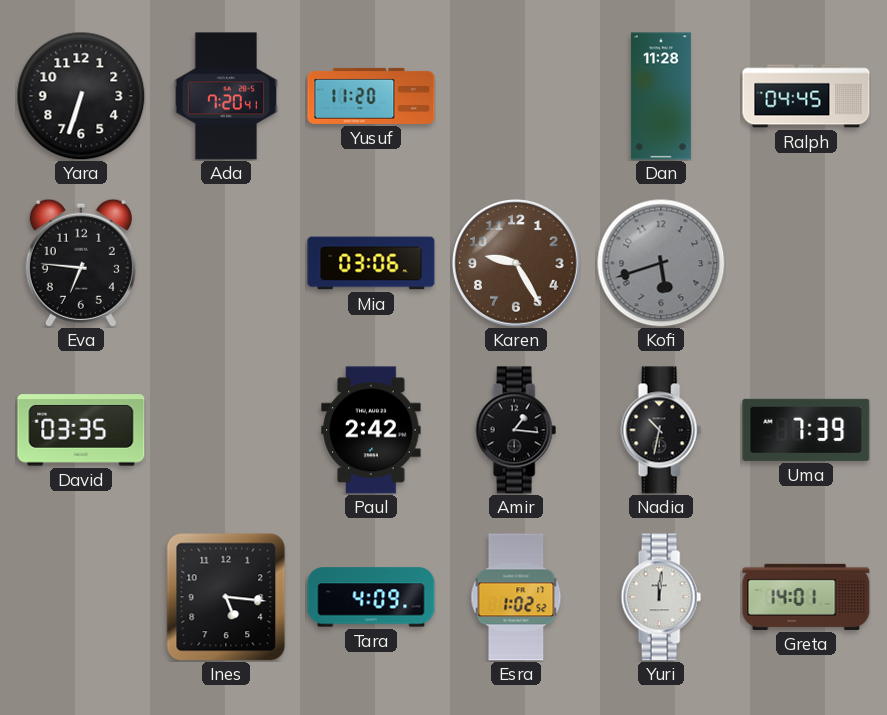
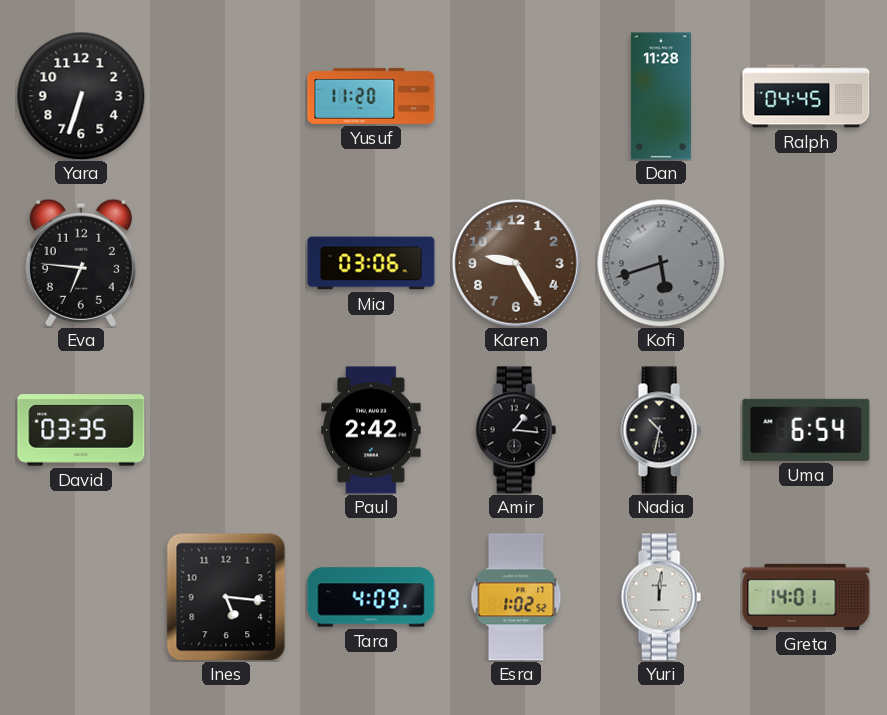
Ada: 7:20 -> none (225, 96)
Uma: 7:39 -> 6:54 (806, 430)
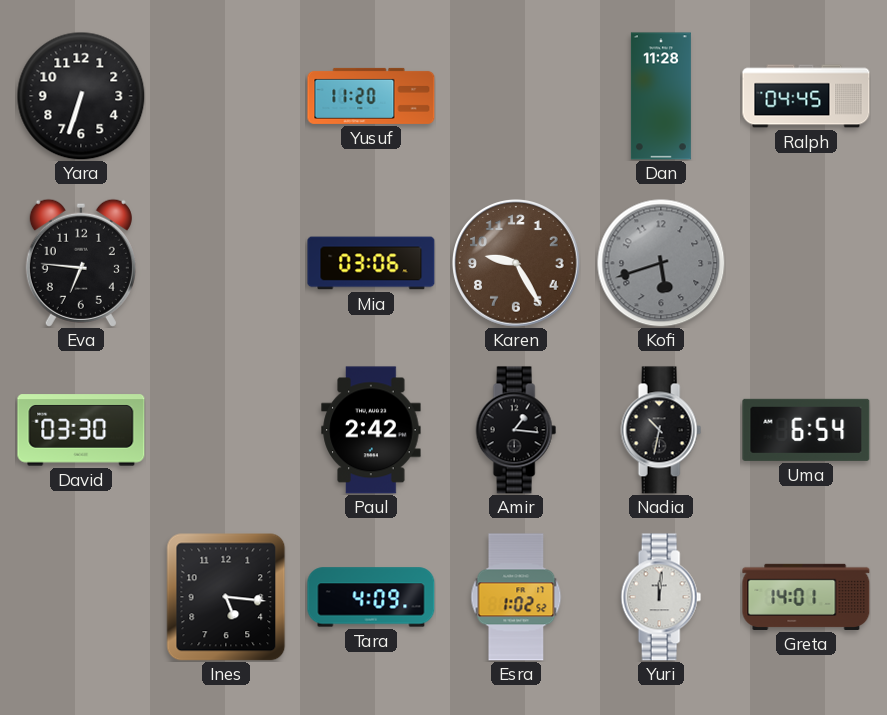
David: 03:35 -> 03:30 (81, 430)
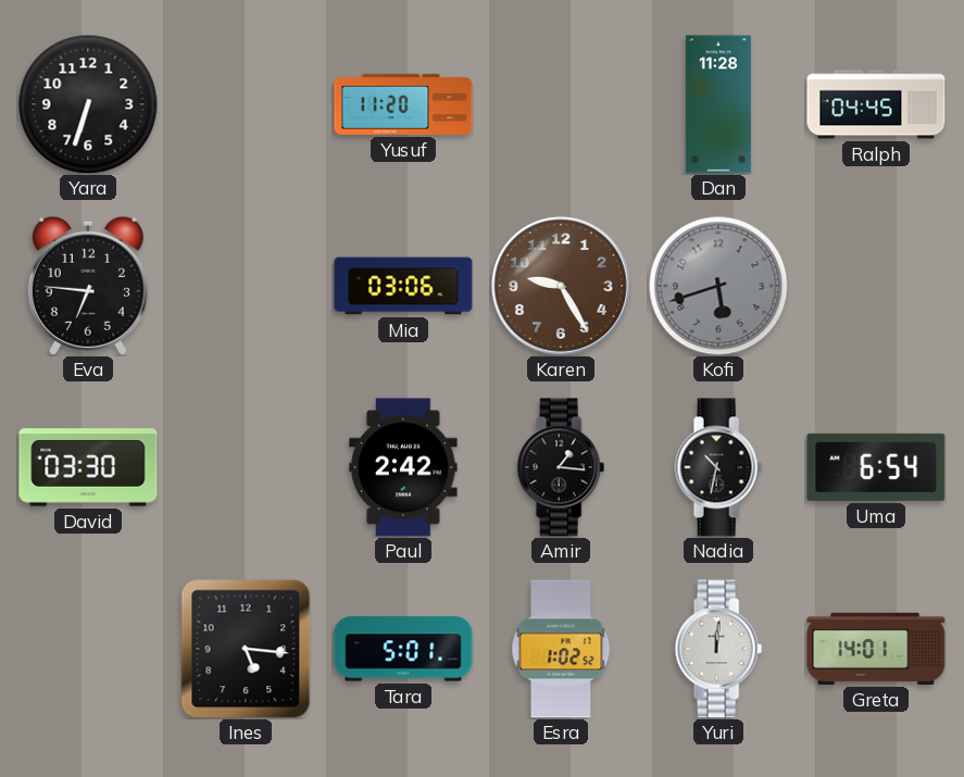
Tara: 4:09 -> 5:01 (403, 649)
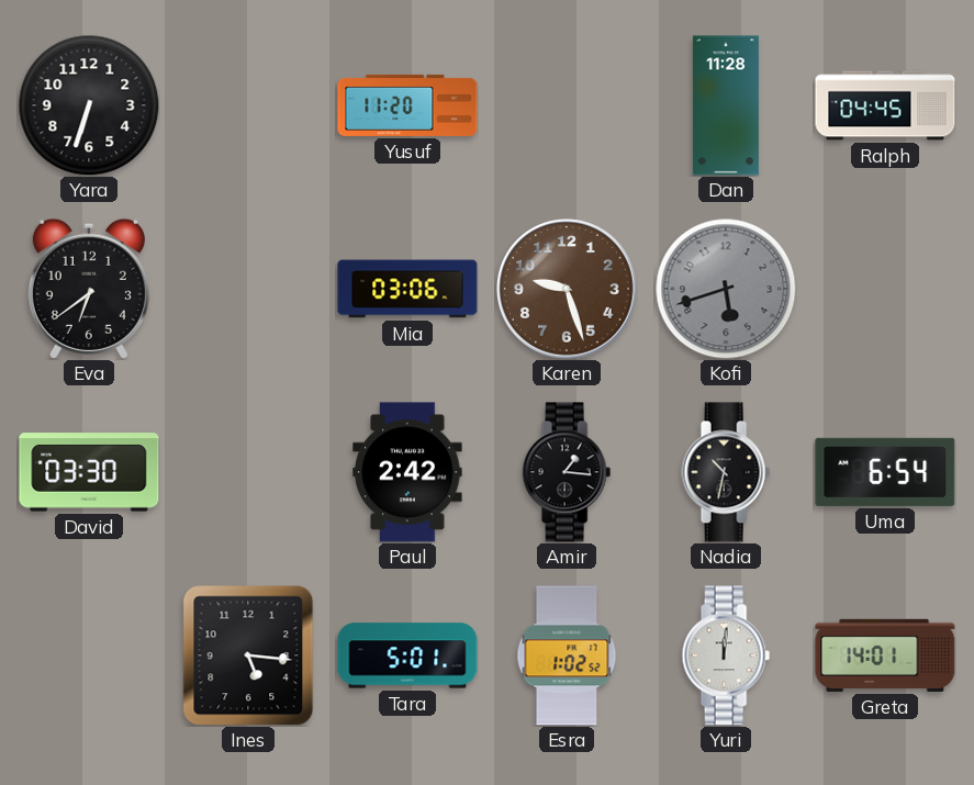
Eva: 6:46 -> 6:39 (89, 289)
Karen: 9:25 -> 9:27 (568, 290)
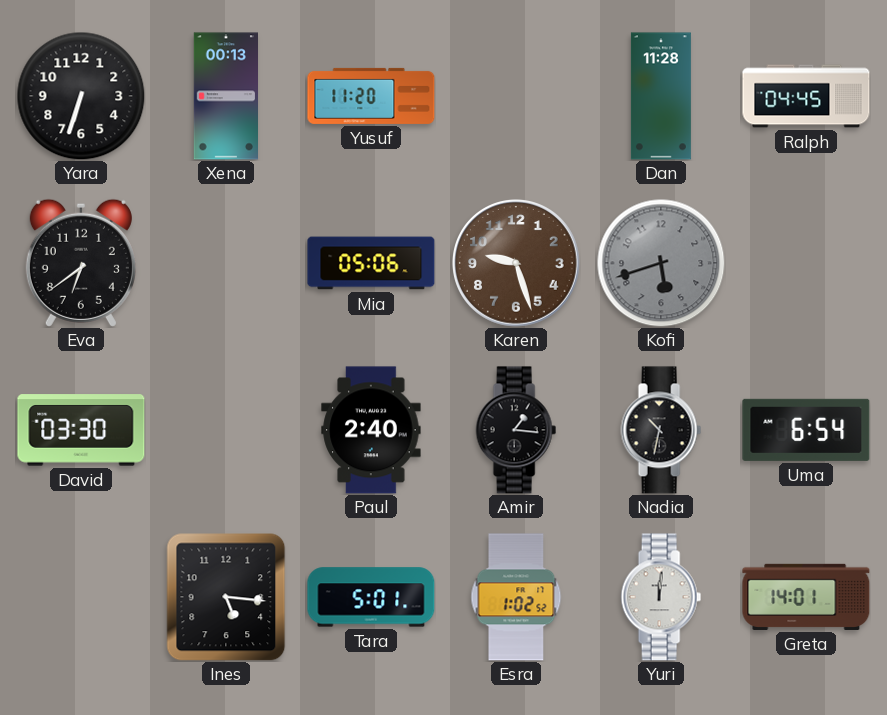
Xena: none -> 00:13 (225, 96)
Mia: 03:06 -> 05:06 (371, 263)
Paul: 2:42 -> 2:40 (371, 430)
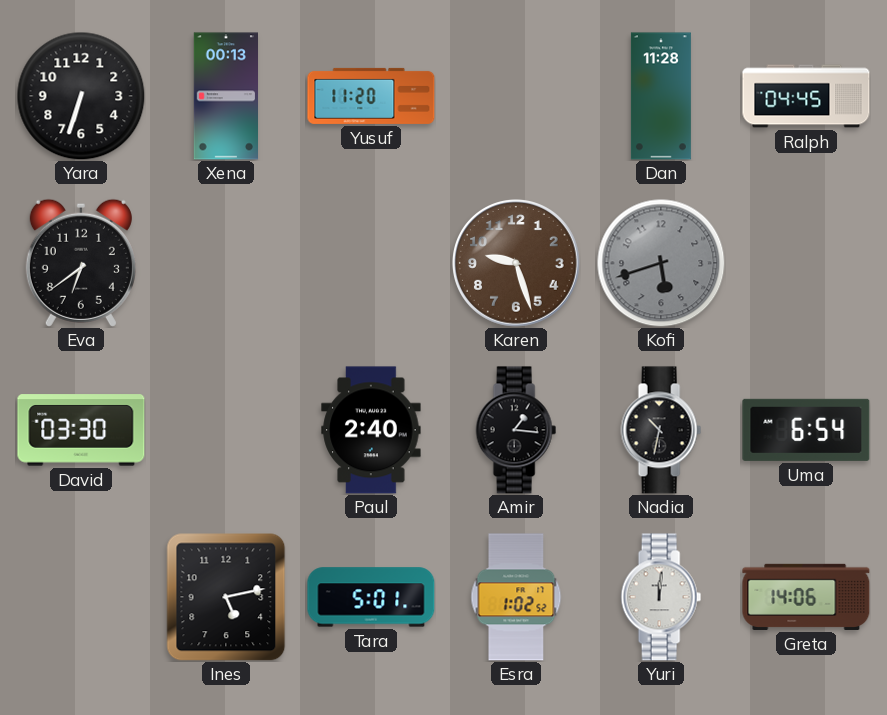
Mia: 05:06 -> none (371, 263)
Ines: 5:16 -> 5:13 (226, 597)
Greta: 14:01 -> 14:06 (806, 597)
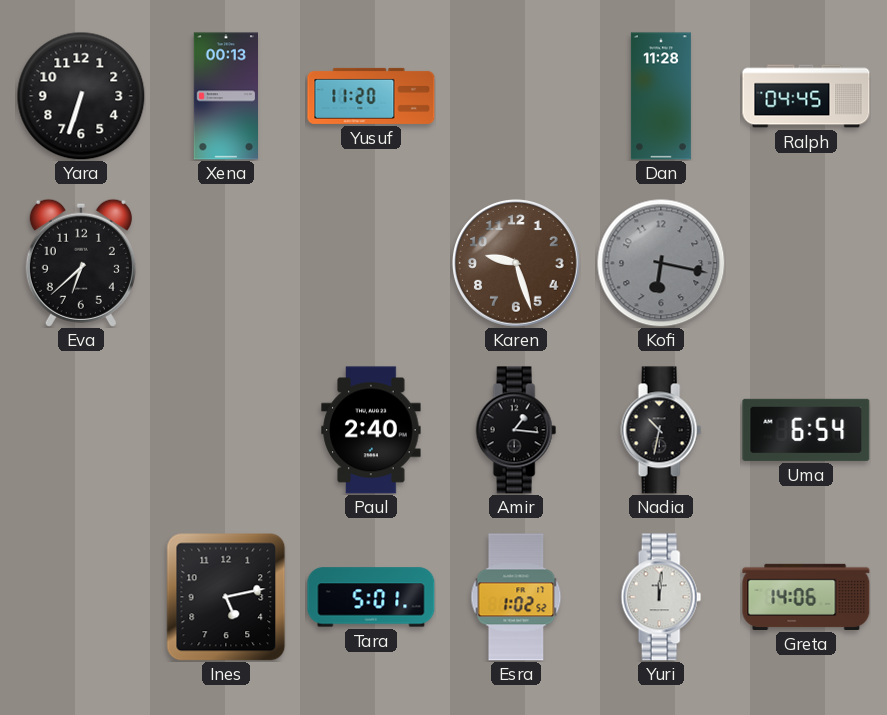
Eva: 6:39 -> 6:38 (81, 263)
Kofi: 5:42 -> 6:17 (661, 263)
David: 03:30 -> none (81, 430)
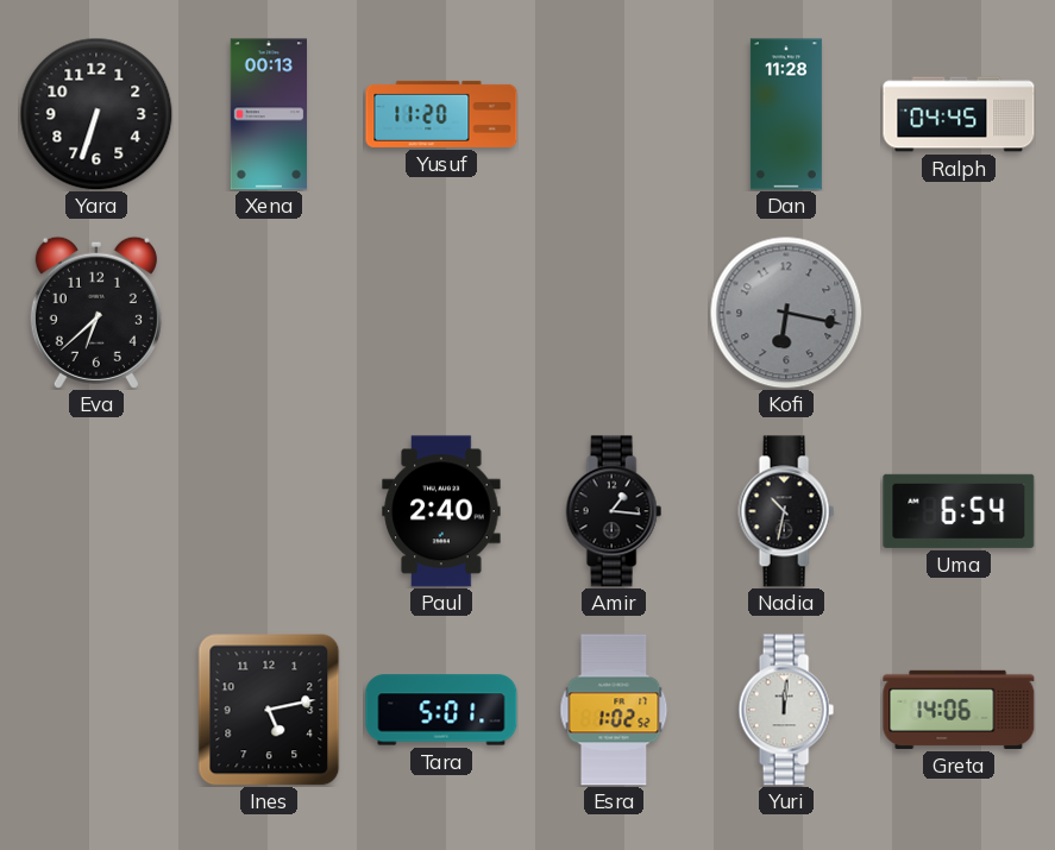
Karen: 9:27 -> none (517, 264)
